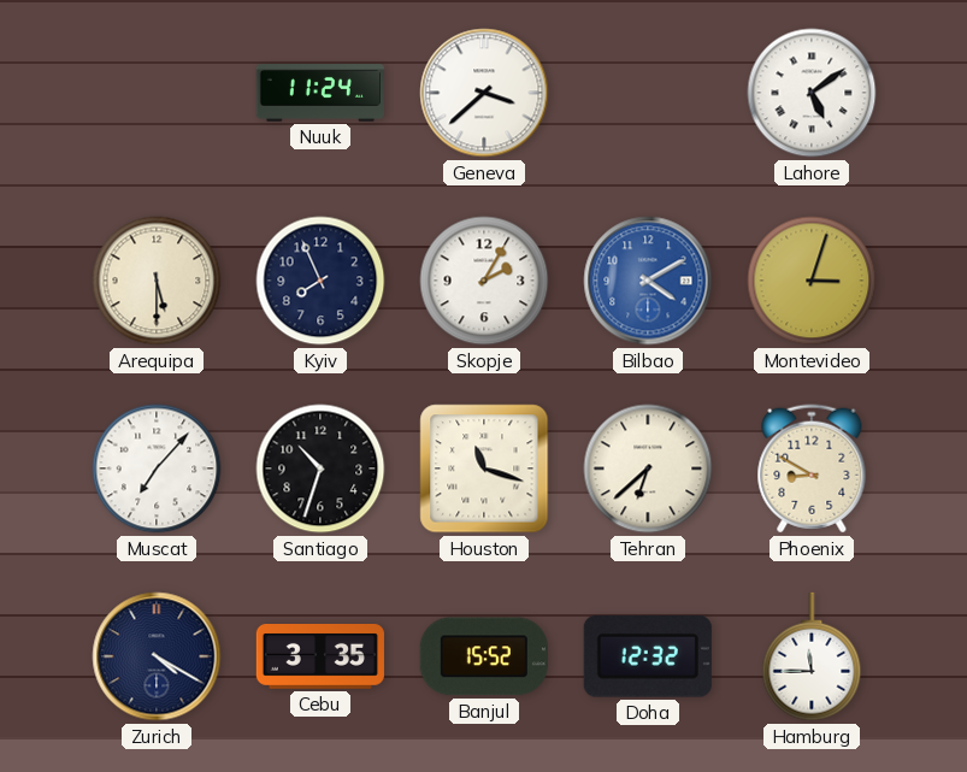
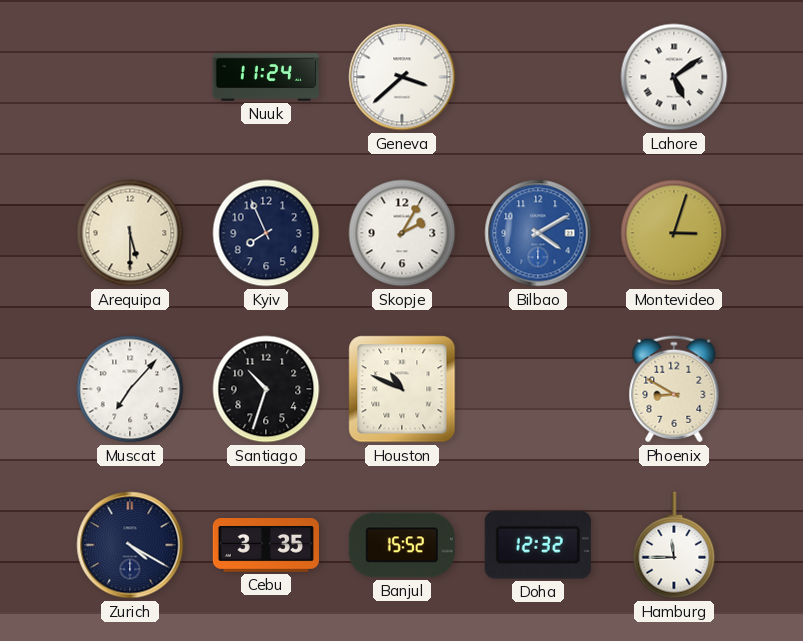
Houston: 11:18 -> 10:49 (402, 389)
Tehran: 6:38 -> none (648, 468)
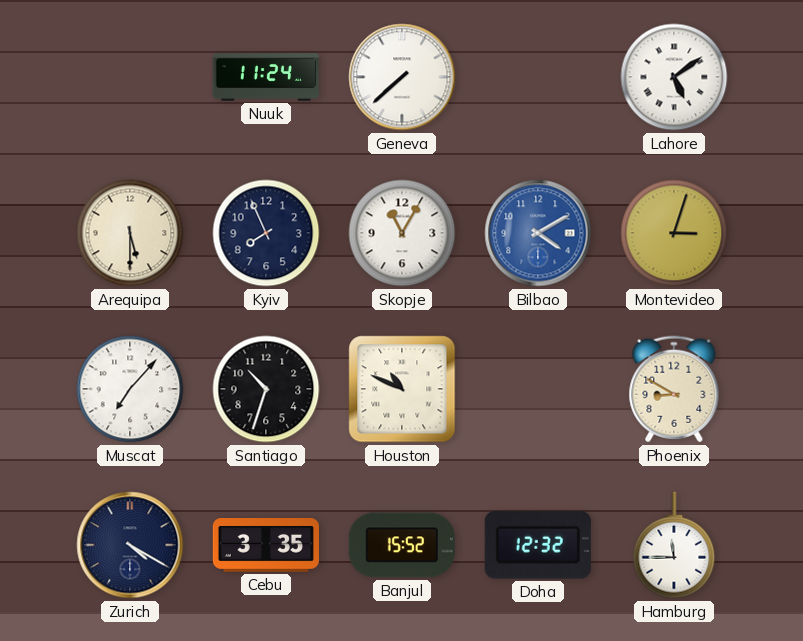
Geneva: 3:38 -> 7:38 (402, 77)
Skopje: 2:05 -> 11:05 (402, 233)
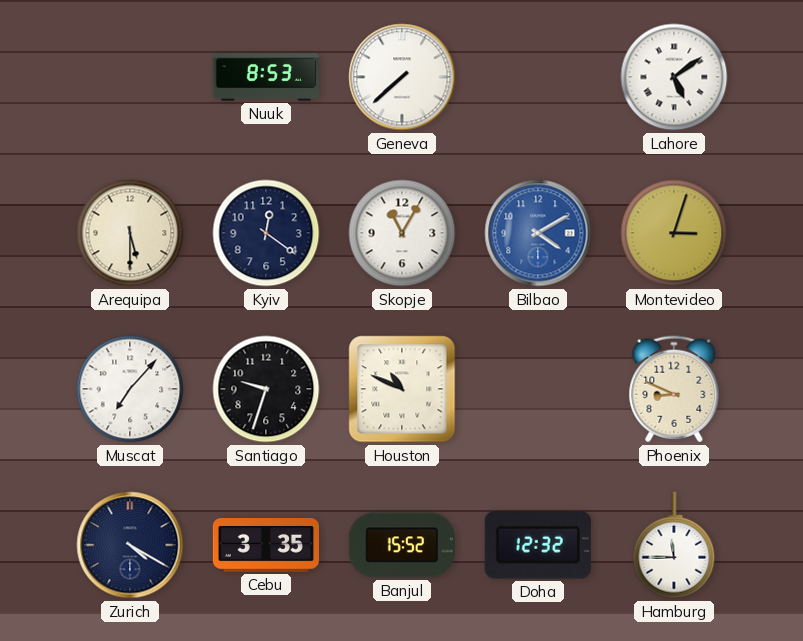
Nuuk: 11:24 -> 8:53 (266, 77)
Kyiv: 7:56 -> 12:21 (266, 233)
Santiago: 10:33 -> 9:33 (266, 389)
Phoenix: 8:50 -> 8:49 (674, 389)
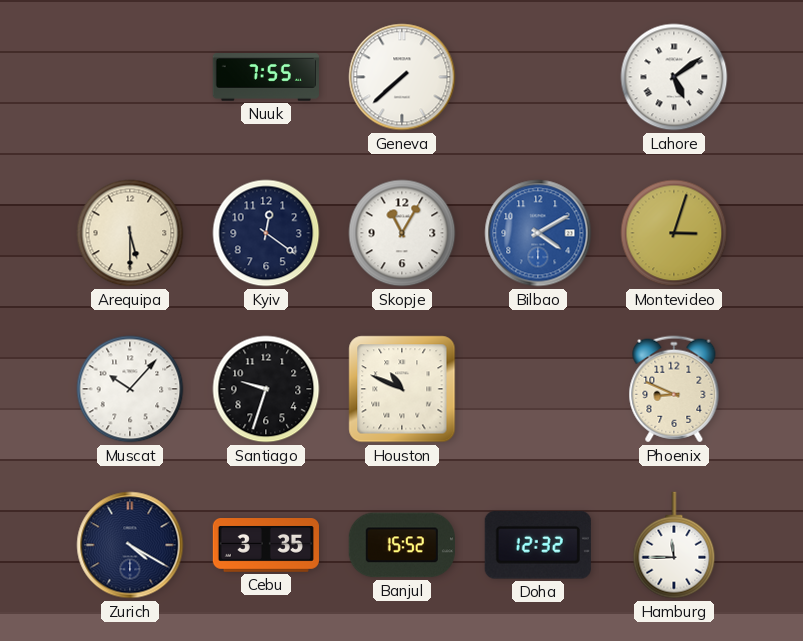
Nuuk: 8:53 -> 7:55 (266, 77)
Muscat: 7:07 -> 10:07 (130, 389)
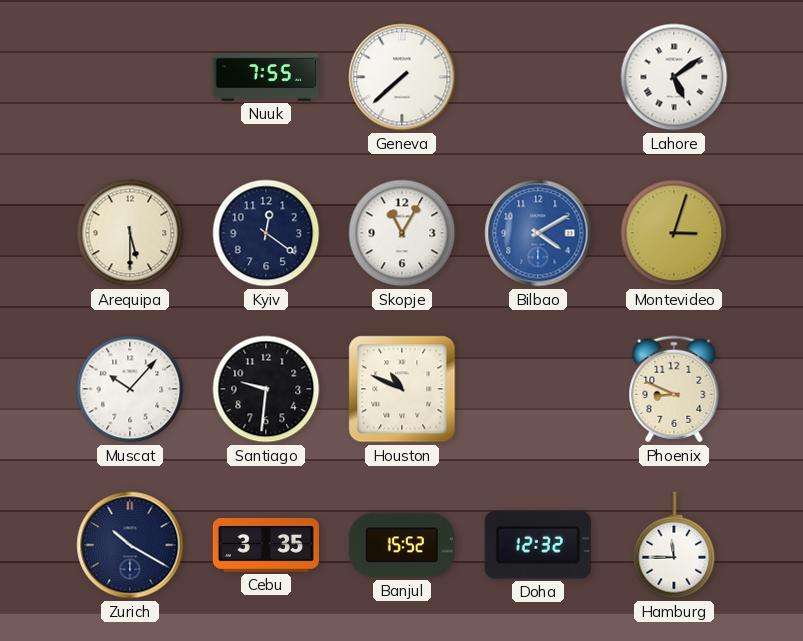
Santiago: 9:33 -> 9:31 (266, 389)
Zurich: 4:20 -> 10:20 (130, 545)
